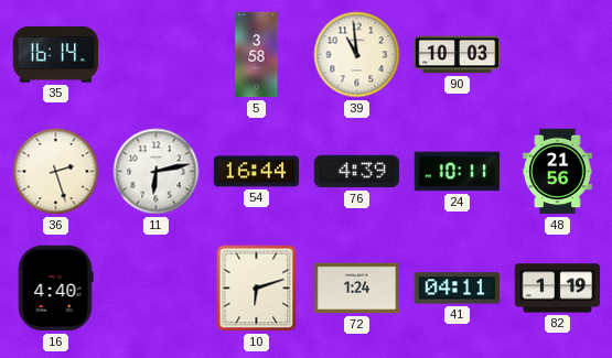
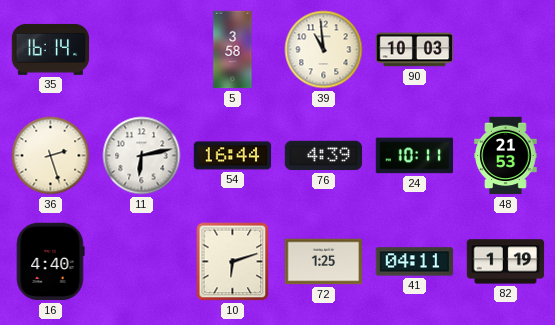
48: 21:56 -> 21:53 (506, 156)
72: 1:24 -> 1:25 (324, 262)
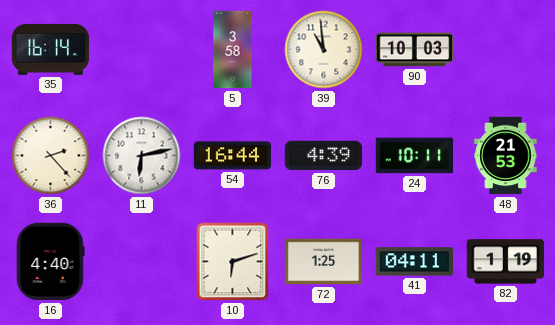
36: 2:27 -> 2:23 (51, 156)
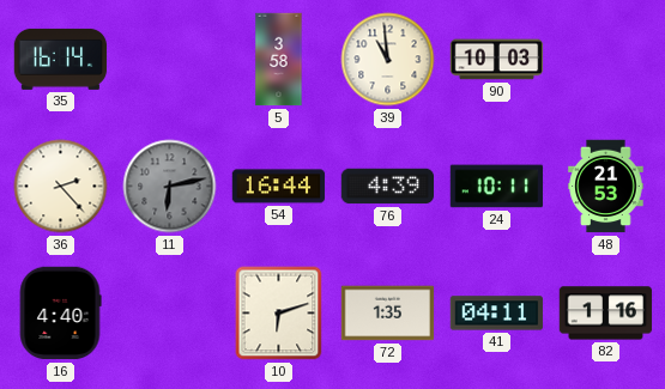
11 dial: white -> grey (170, 187)
72: 1:25 -> 1:35 (388, 314)
82: 1:19 -> 1:16 (606, 314)
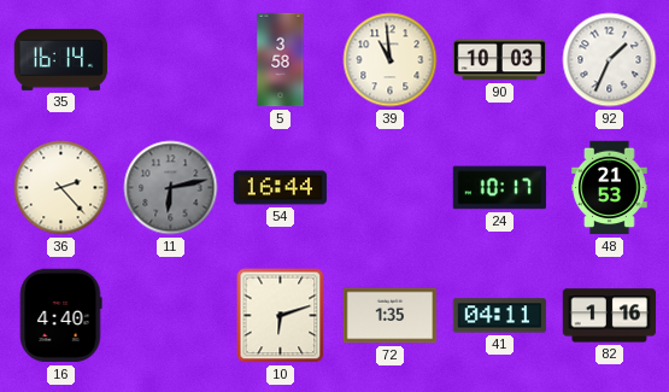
92: none -> 1:34 (610, 60)
76: 4:39 -> none (388, 187)
24: 10:11 -> 10:17 (500, 188)
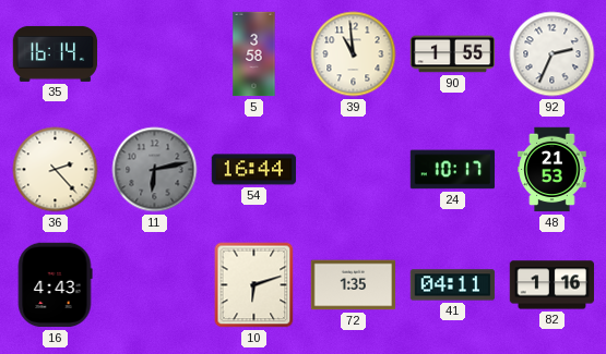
90: 10:03 -> 1:55 (453, 54)
92: 1:34 -> 2:34 (552, 54)
16: 4:40 -> 4:43 (55, 285)
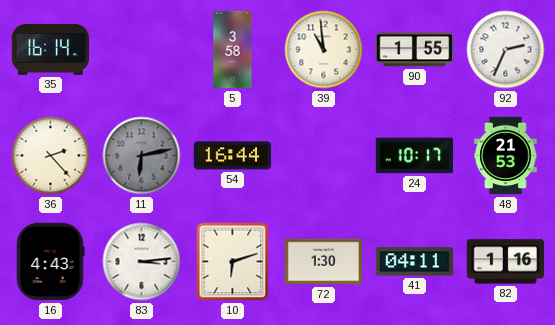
83: none -> 3:14 (142, 262)
72: 1:35 -> 1:30 (324, 262)
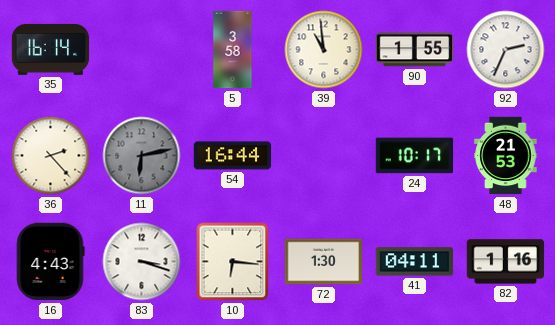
83: 3:14 -> 3:18 (142, 262)
10: 6:12 -> 6:16 (233, 262)
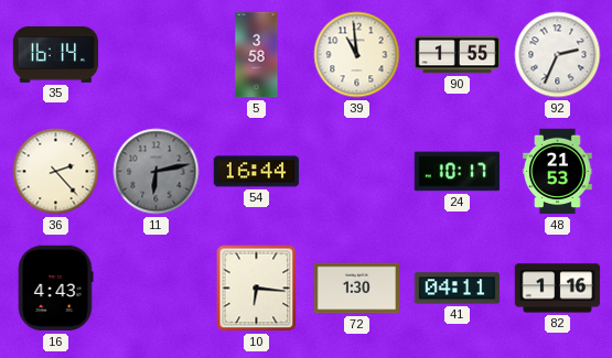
83: 3:18 -> none (142, 262)
